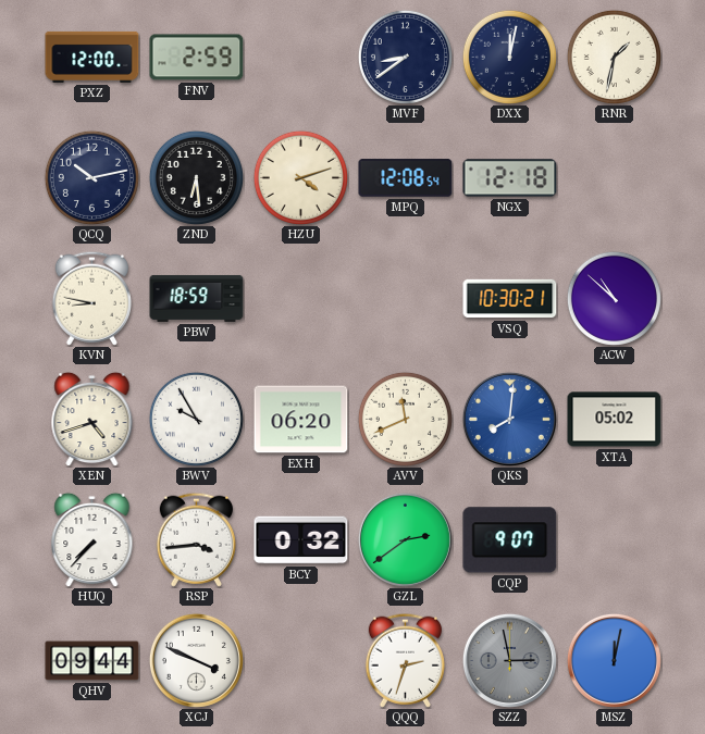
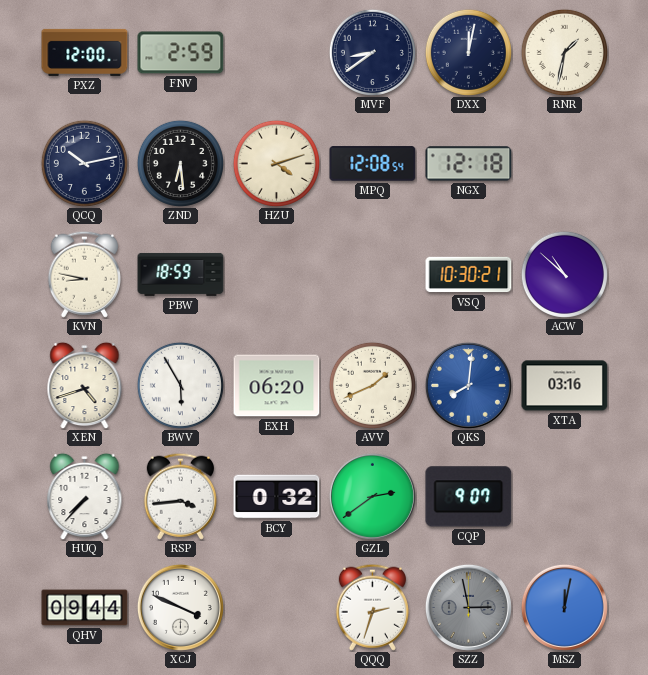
BWV: 9:55 -> 5:55 (180, 385)
AVV: 11:41 -> 1:41 (372, 385)
XTA: 05:02 -> 03:16 (565, 386)
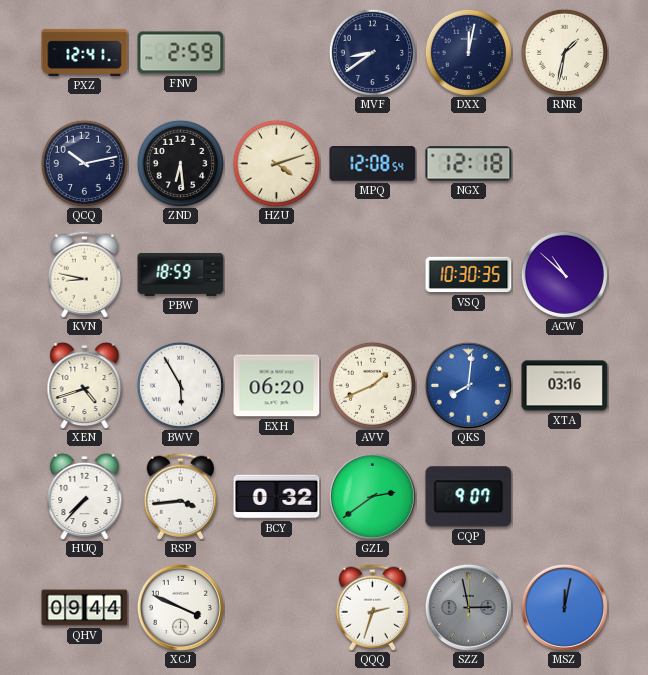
PXZ: 12:00 -> 12:41 (85, 52)
VSQ: 10:30:21 -> 10:30:35 (469, 275)
